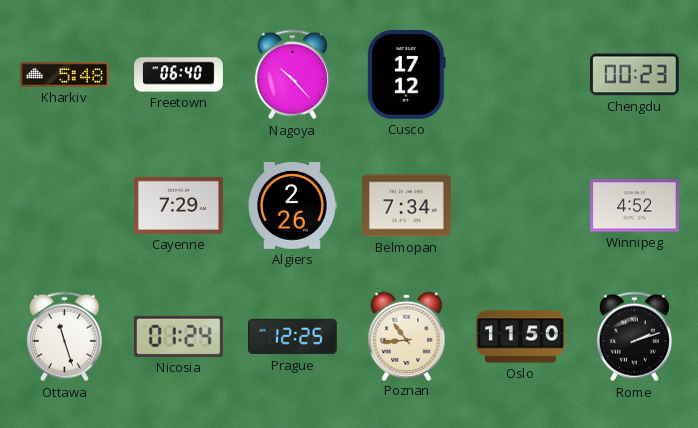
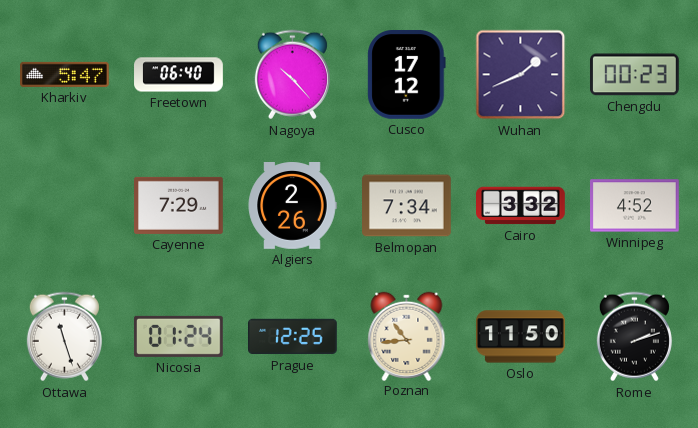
Kharkiv: 5:48 -> 5:47 (65, 74)
Wuhan: none -> 1:41 (521, 75)
Cairo: none -> 3:32 (521, 206)
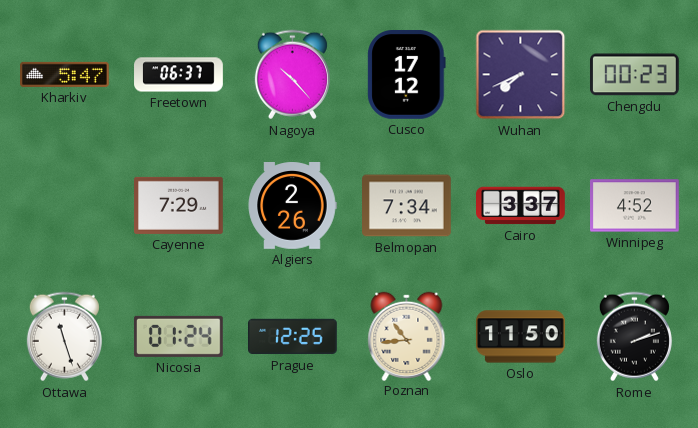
Freetown: 06:40 -> 06:37 (179, 75)
Wuhan: 1:41 -> 7:41 (521, 75)
Cairo: 3:32 -> 3:37 (521, 206)
